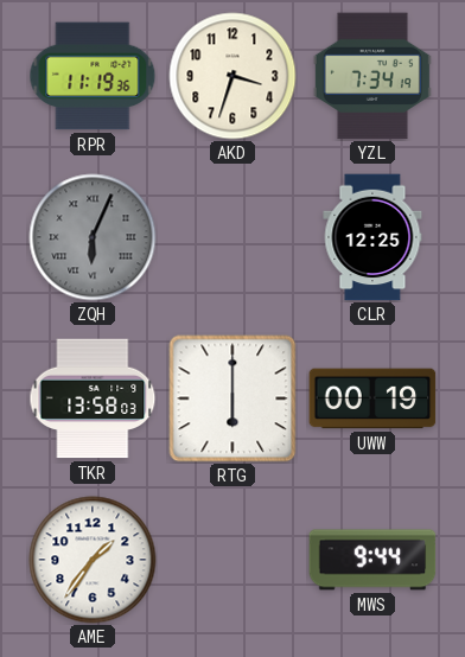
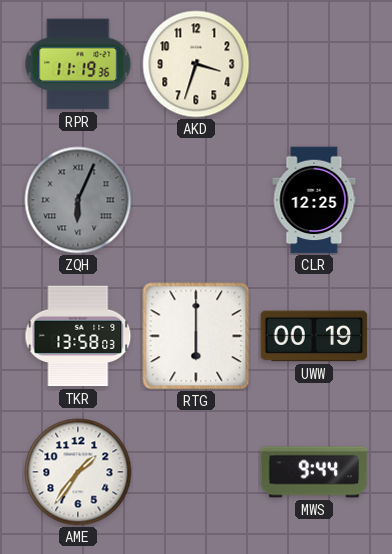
YZL: 7:34 -> none (372, 76)
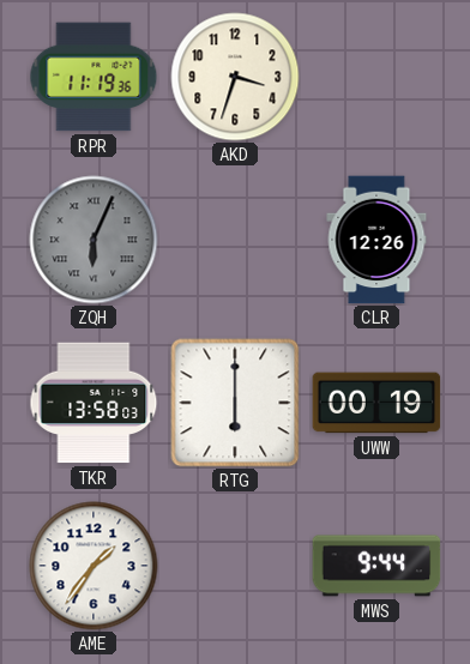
CLR: 12:25 -> 12:26 (376, 240)
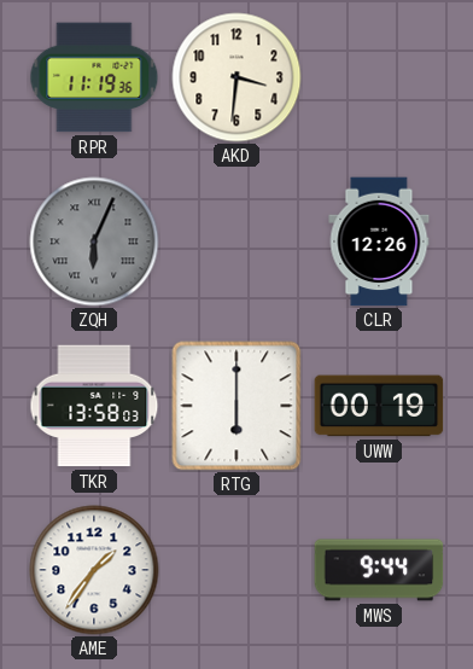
AKD: 3:33 -> 3:31 (237, 77)
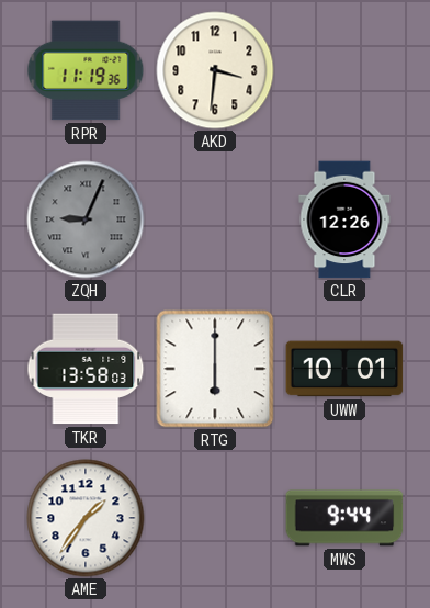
ZQH: 6:04 -> 9:04 (86, 219)
UWW: 00:19 -> 10:01 (344, 369)
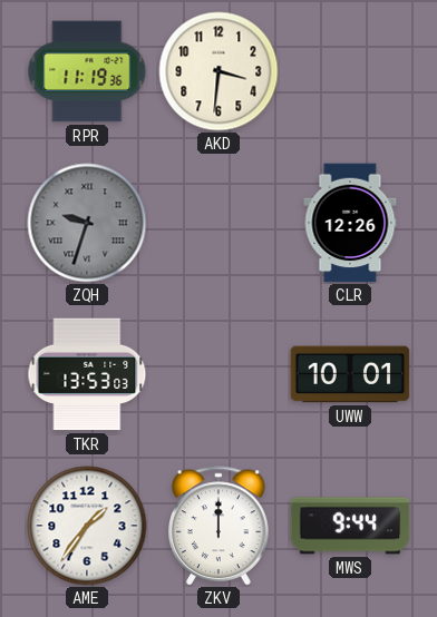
ZQH: 9:04 -> 9:33 (87, 223)
TKR: 13:58 -> 13:53 (87, 374)
RTG: 6:00 -> none (215, 369)
ZKV: none -> 12:00 (220, 526)
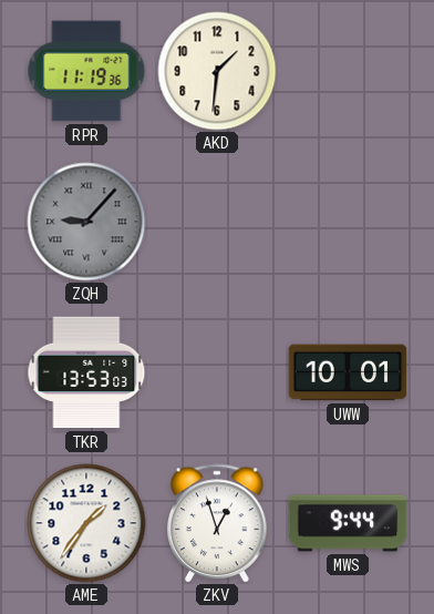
AKD: 3:31 -> 1:31 (217, 71)
ZQH: 9:33 -> 9:07 (86, 222)
CLR: 12:26 -> none (350, 223)
ZKV: 12:00 -> 12:57 (218, 523)
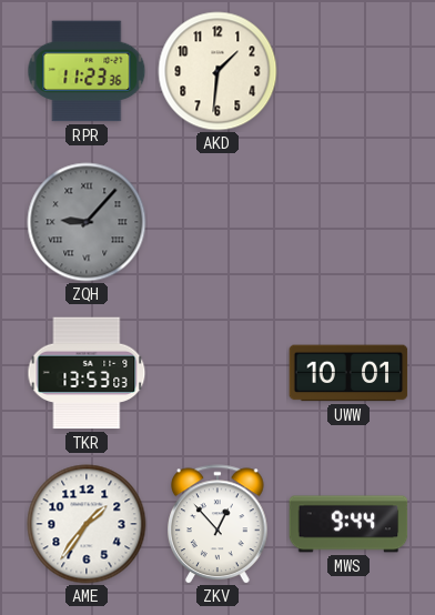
RPR: 11:19 -> 11:23 (87, 71)
ZKV: 12:57 -> 12:53 (219, 524)
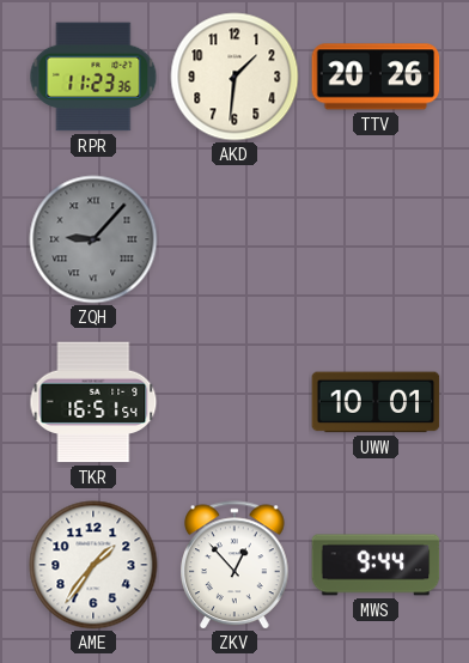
TTV: none -> 20:26 (376, 77)
TKR: 13:53 -> 16:51 (93, 402)
